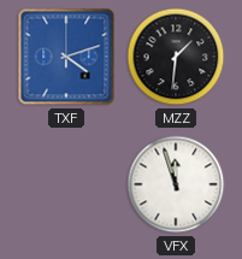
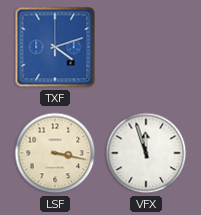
MZZ: 1:31 -> none (176, 57)
LSF: none -> 3:17 (55, 153)
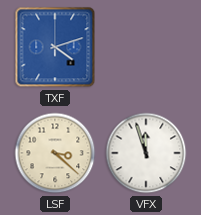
LSF: 3:17 -> 3:22 (55, 153)
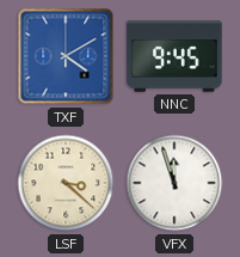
TXF: 4:12 -> 4:10 (66, 56)
NNC: none -> 9:45 (174, 56)
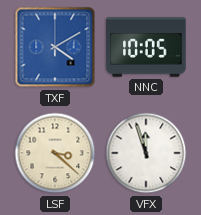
NNC: 9:45 -> 10:05 (146, 47)
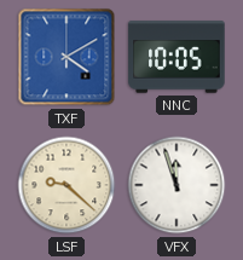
LSF: 3:22 -> 9:22 (66, 185)
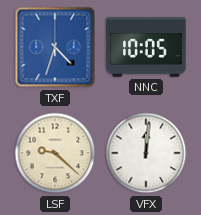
TXF: 4:10 -> 4:33 (55, 47)
VFX: 11:57 -> 12:01 (146, 153)
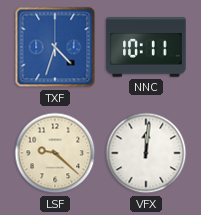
NNC: 10:05 -> 10:11 (146, 47)
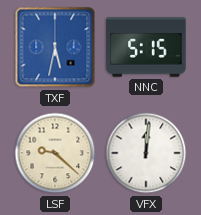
TXF: 4:33 -> 5:32 (55, 47)
NNC: 10:11 -> 5:15 (146, 47)
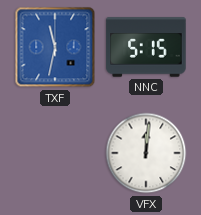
TXF: 5:32 -> 11:32 (55, 47)
LSF: 9:22 -> none (55, 153)
